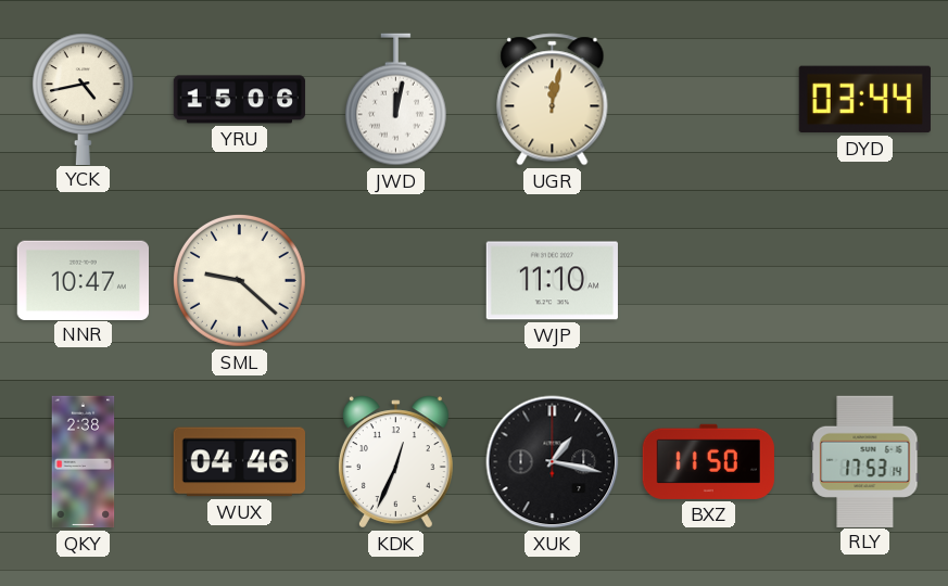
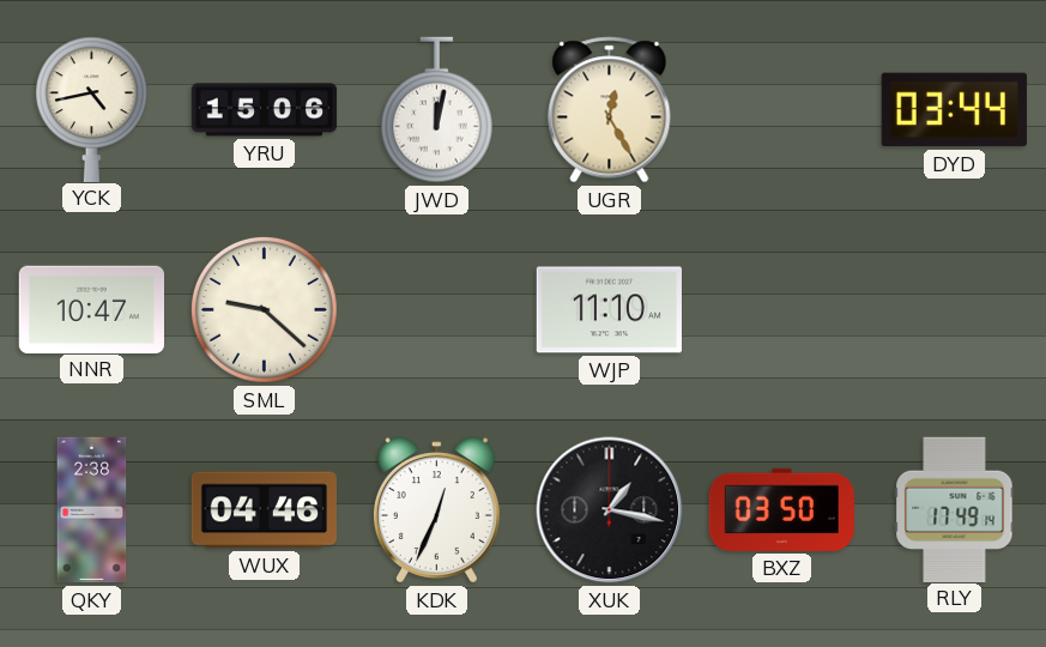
UGR: 12:02 -> 12:25 (610, 110)
BXZ: 11:50 -> 03:50 (781, 509)
RLY: 17:53 -> 17:49 (955, 509)
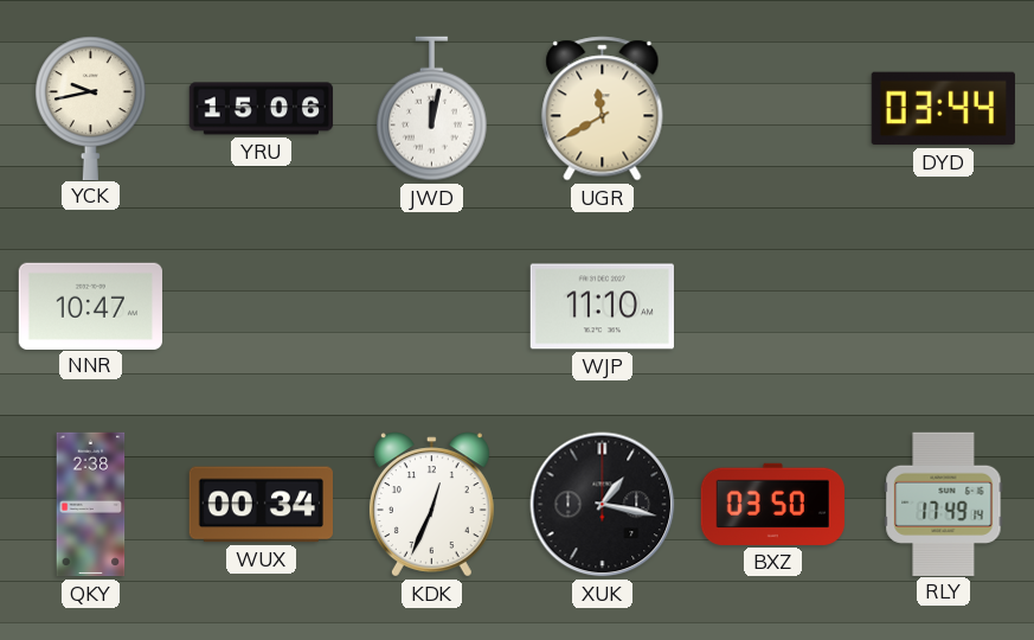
YCK: 4:43 -> 9:43 (90, 108)
UGR: 12:25 -> 11:40 (603, 109)
SML: 9:22 -> none (264, 309)
WUX: 04:46 -> 00:34 (261, 505)
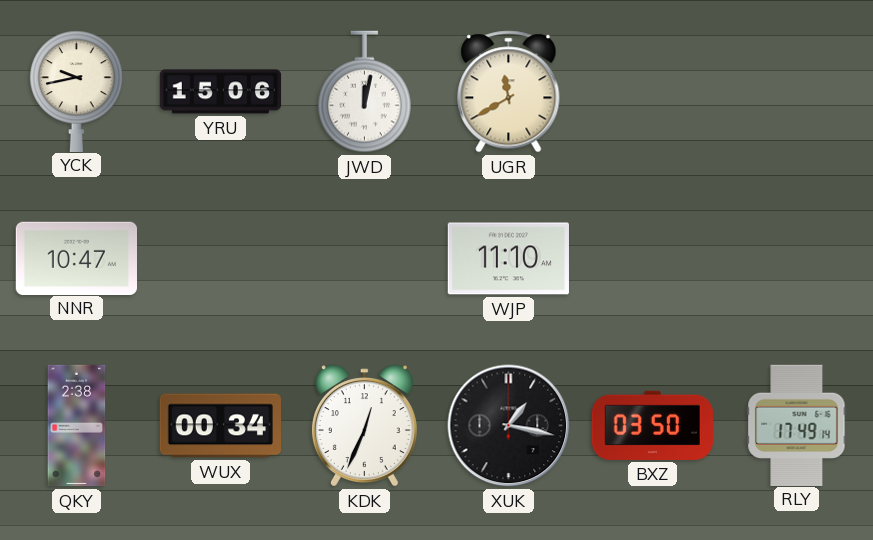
DYD: 03:44 -> none (943, 109)
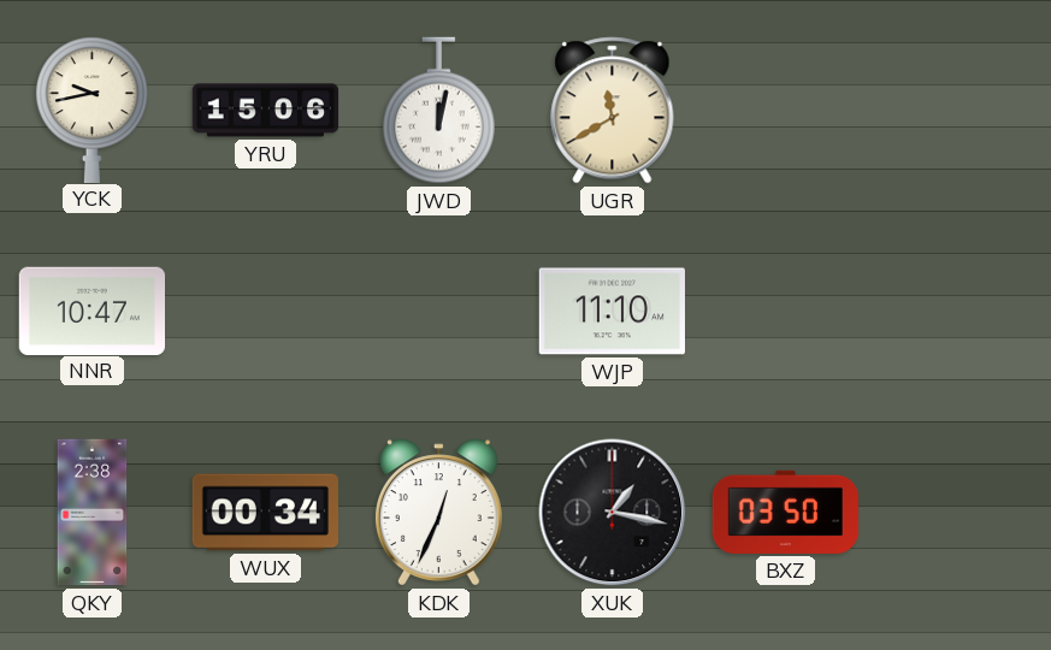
RLY: 17:49 -> none (797, 425)
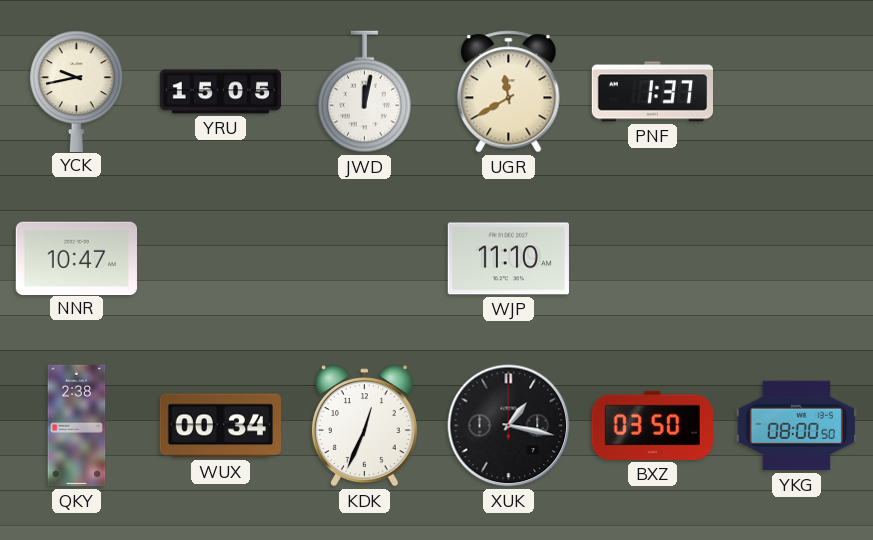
YRU: 15:06 -> 15:05 (221, 92)
PNF: none -> 1:37 (652, 92)
YKG: none -> 08:00 (796, 426)
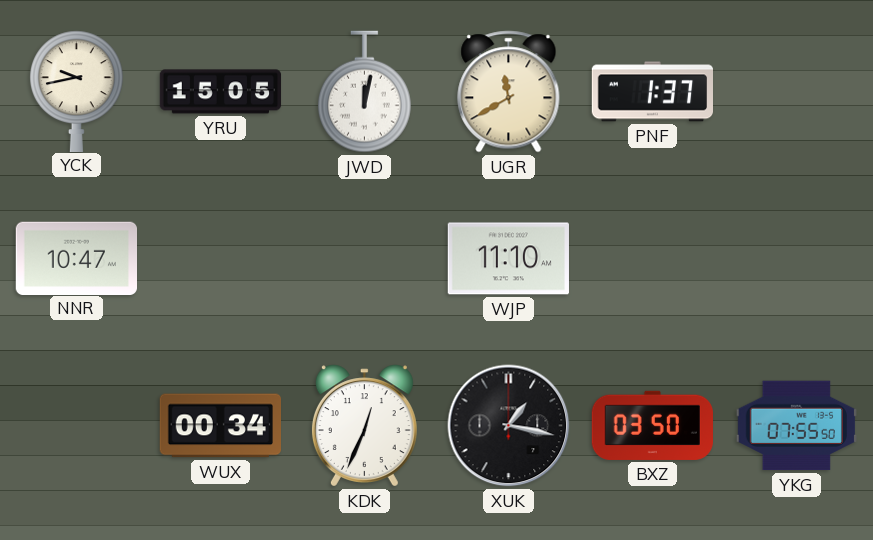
QKY: 2:38 -> none (77, 426)
YKG: 08:00 -> 07:55 (796, 426)
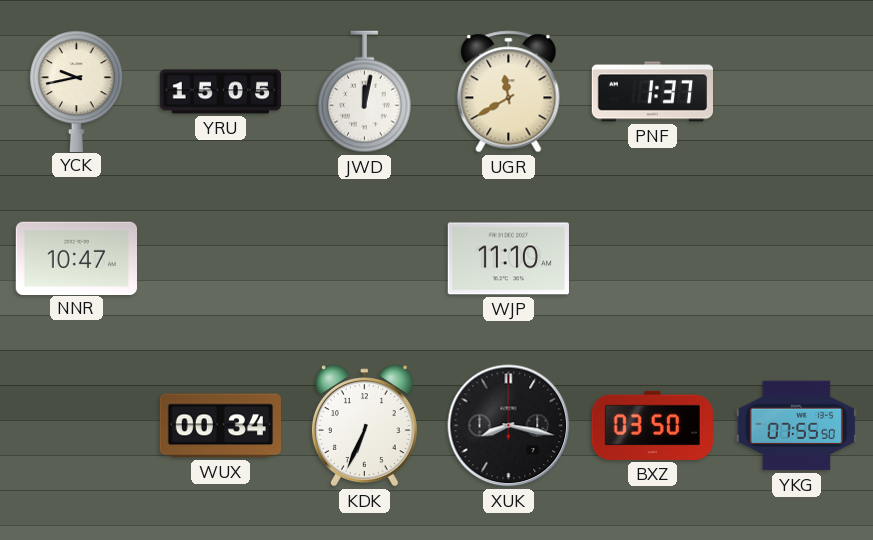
KDK: 12:34 -> 6:34 (364, 426)
XUK: 1:17 -> 8:17 (509, 426)
